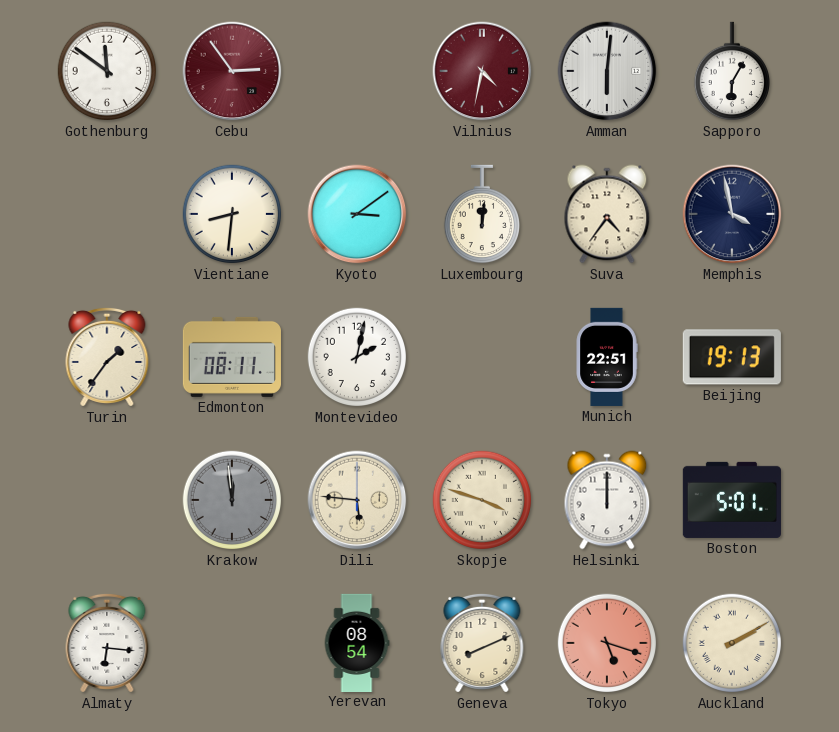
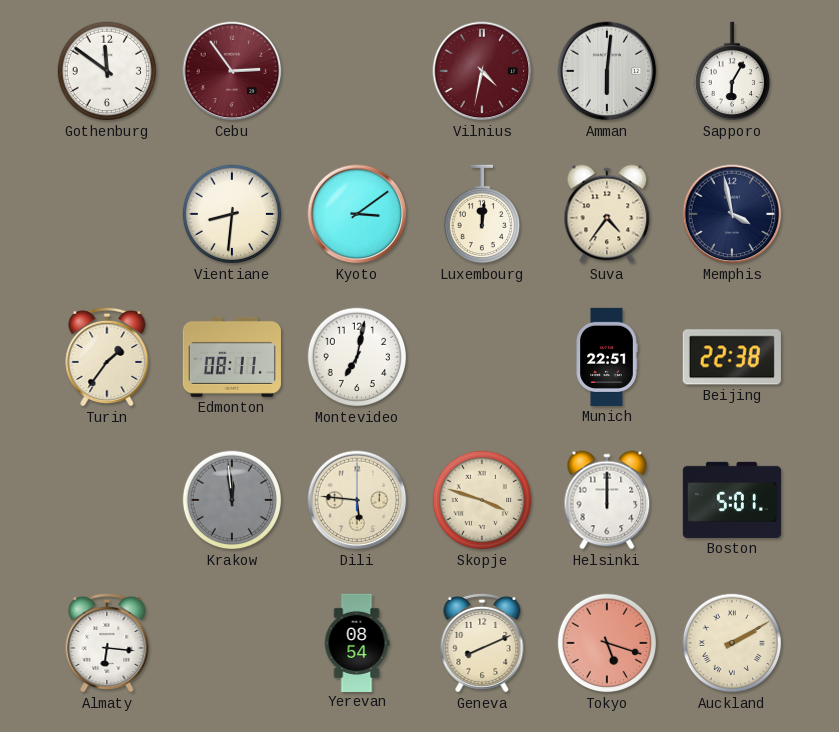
Montevideo: 2:02 -> 7:02 (357, 357)
Beijing: 19:13 -> 22:38 (732, 357)
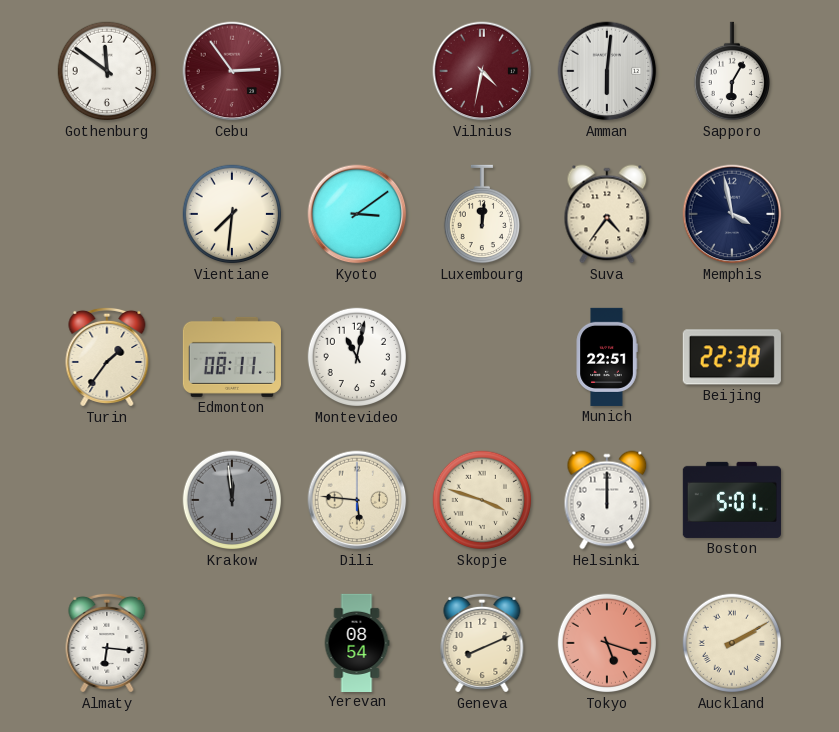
Vientiane: 8:31 -> 7:31 (232, 214)
Montevideo: 7:02 -> 11:02 (357, 357)
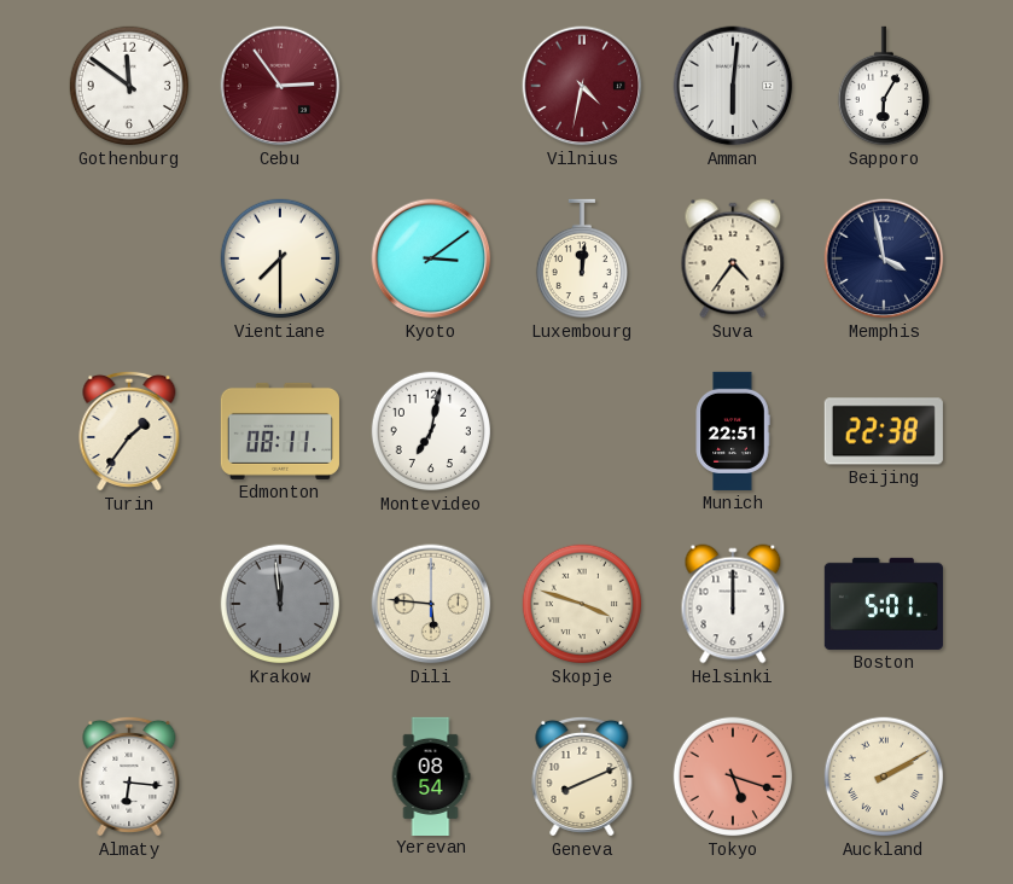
Vientiane: 7:31 -> 7:30 (280, 258)
Montevideo: 11:02 -> 7:02 (431, 431)
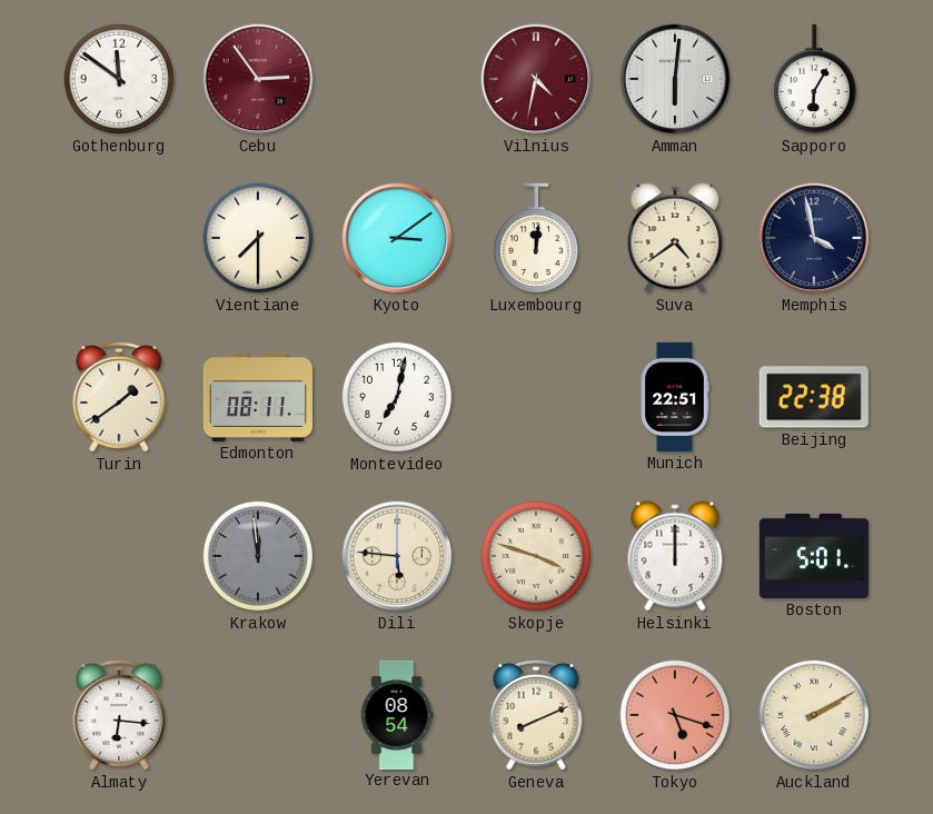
Suva: 4:36 -> 4:39 (675, 238)
Turin: 1:36 -> 1:39 (119, 397)
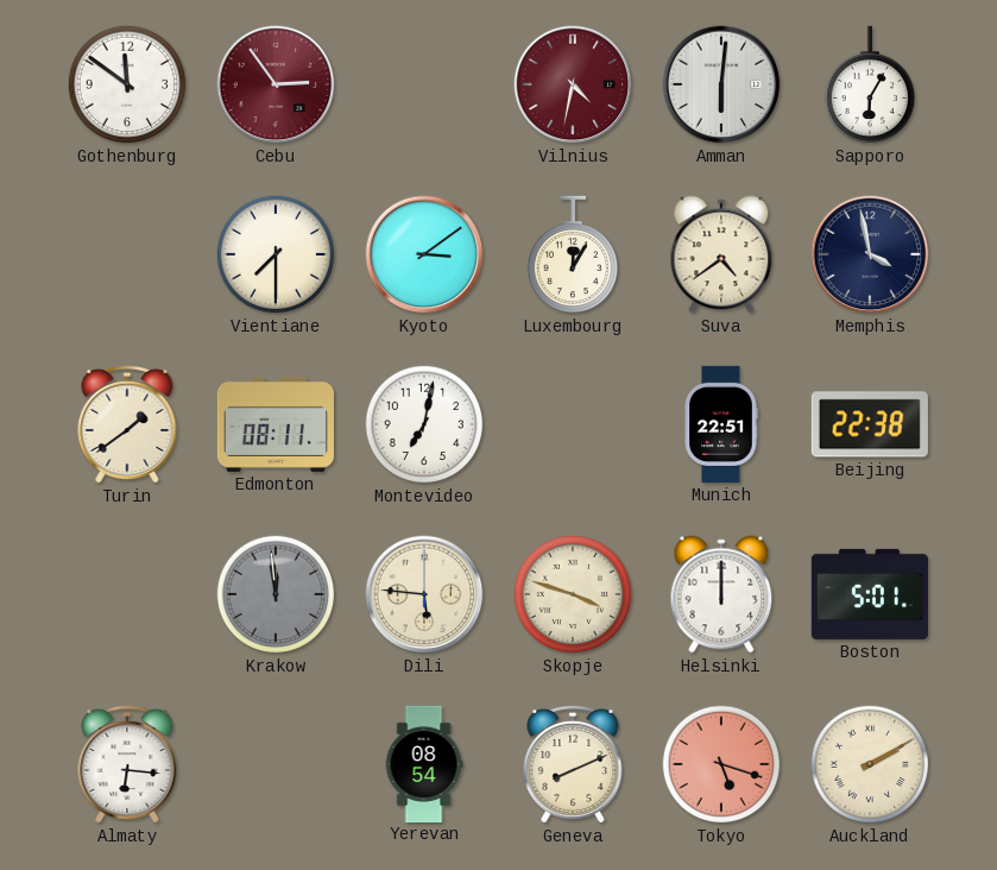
Luxembourg: 12:01 -> 12:05 (572, 254)
